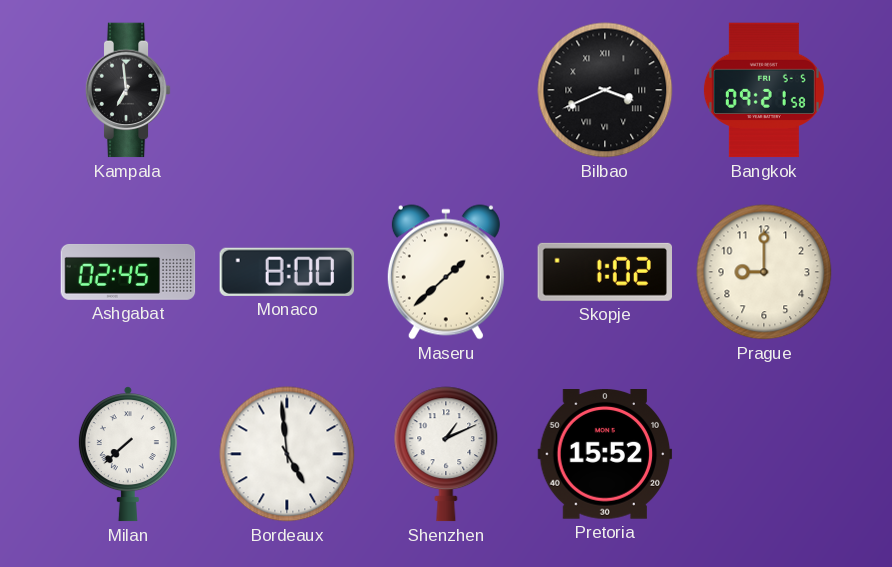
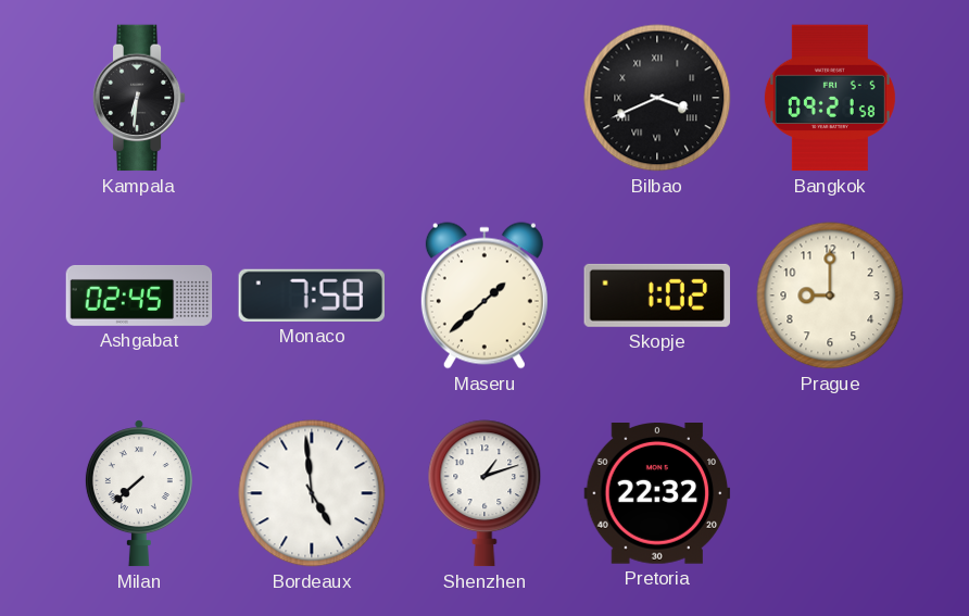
Kampala: 6:59 -> 6:31 (139, 98)
Monaco: 8:00 -> 7:58 (311, 296)
Shenzhen: 1:11 -> 1:12 (485, 493)
Pretoria: 15:52 -> 22:32 (657, 493)
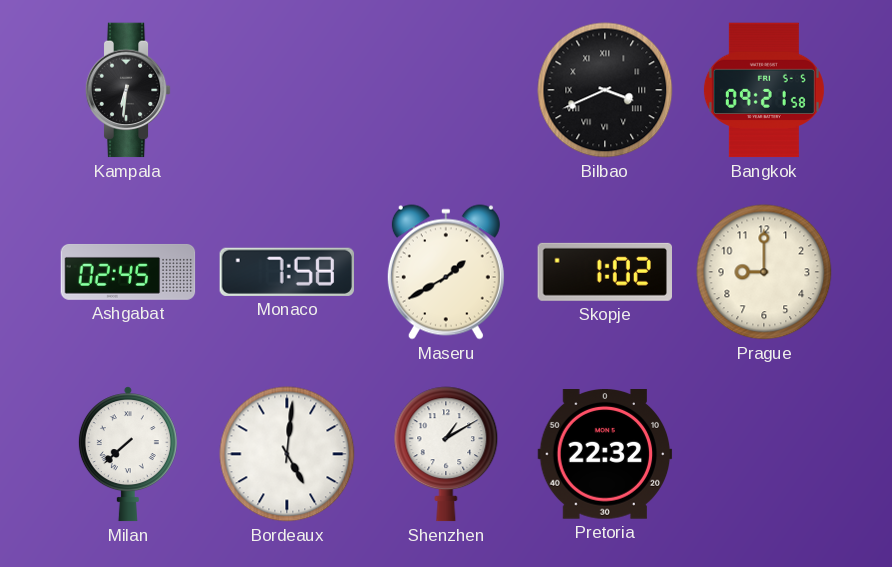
Maseru: 1:38 -> 1:40 (446, 272)
Bordeaux: 4:59 -> 5:01 (287, 454)
Shenzhen: 1:12 -> 1:10 (446, 454)
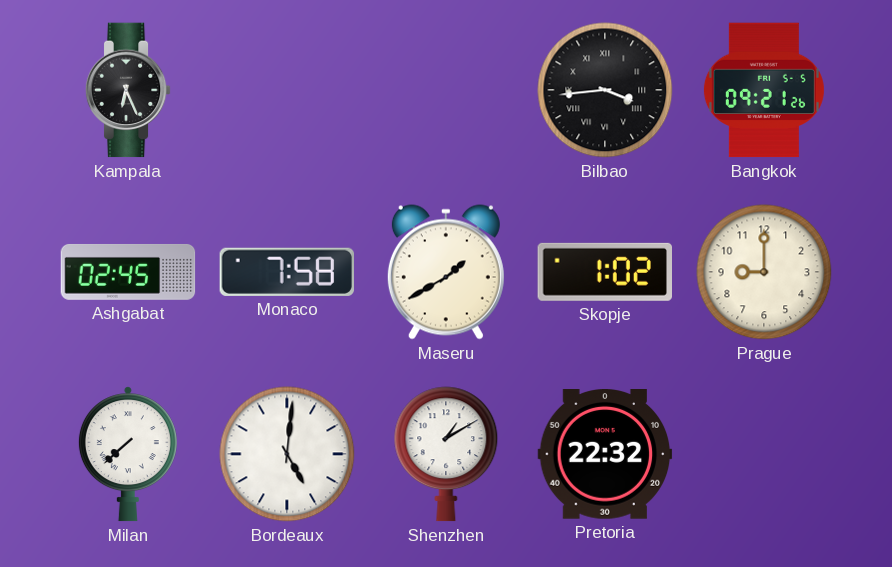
Kampala: 6:31 -> 6:26 (128, 90)
Bilbao: 3:41 -> 3:44 (605, 90)
Bangkok: 09:21:58 -> 09:21:26 (764, 90)
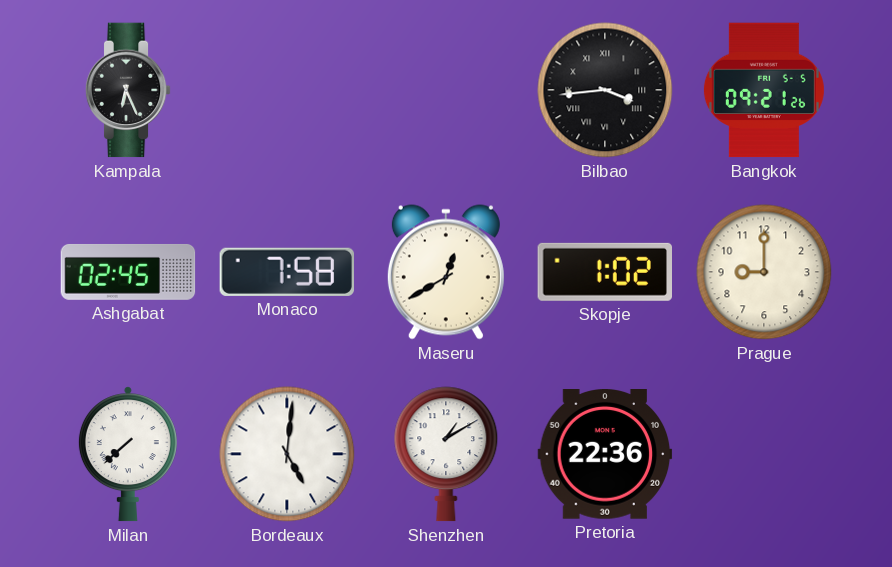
Maseru: 1:40 -> 12:40 (446, 272)
Pretoria: 22:32 -> 22:36 (605, 454)
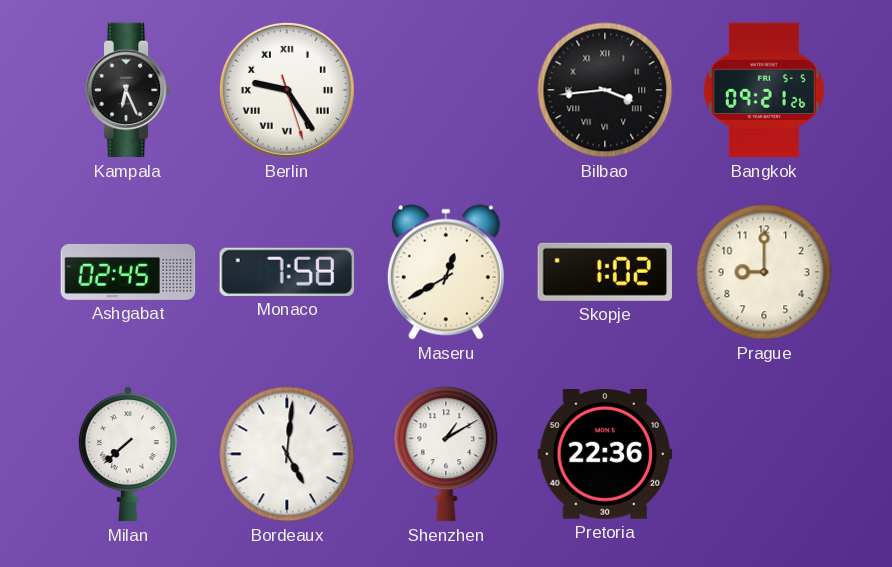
Berlin: none -> 9:24 (287, 90)
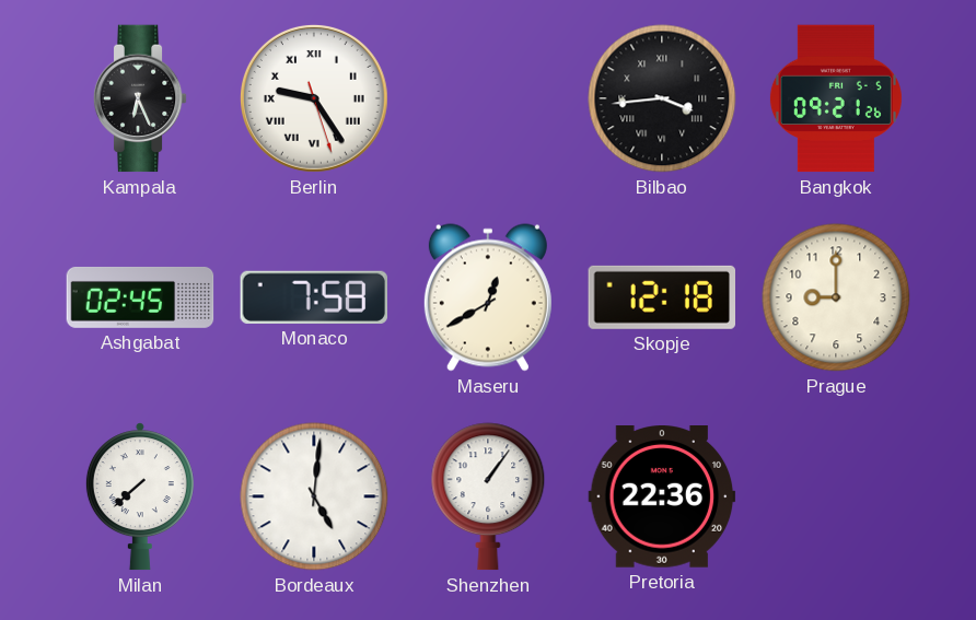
Skopje: 1:02 -> 12:18 (661, 297)
Shenzhen: 1:10 -> 1:06 (488, 496)
